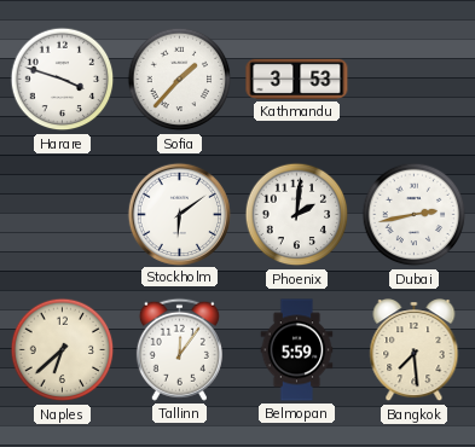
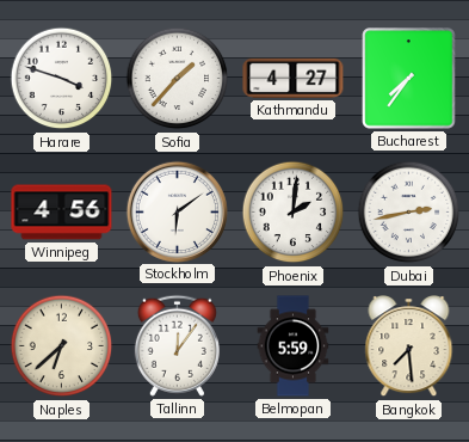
Kathmandu: 3:53 -> 4:27 (294, 78)
Bucharest: none -> 7:36 (409, 79)
Winnipeg: none -> 4:56 (62, 213)
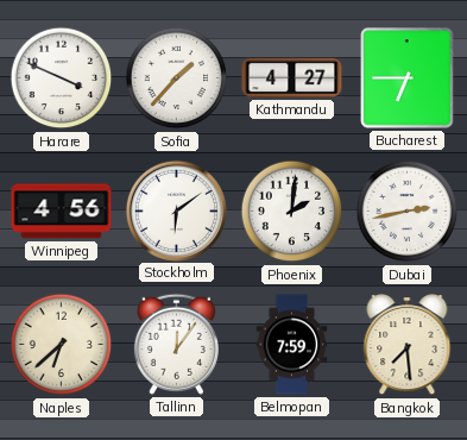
Harare: 3:48 -> 3:49 (62, 78)
Bucharest: 7:36 -> 6:45 (408, 78)
Belmopan: 5:59 -> 7:59 (292, 345)
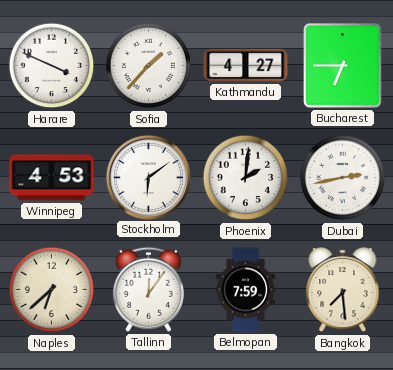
Winnipeg: 4:56 -> 4:53 (52, 178)
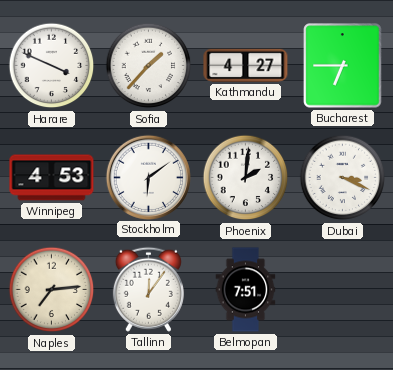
Dubai: 2:43 -> 3:19 (343, 178)
Naples: 6:38 -> 7:14 (52, 290)
Belmopan: 7:59 -> 7:51 (246, 290)
Bangkok: 7:29 -> none (343, 290)
